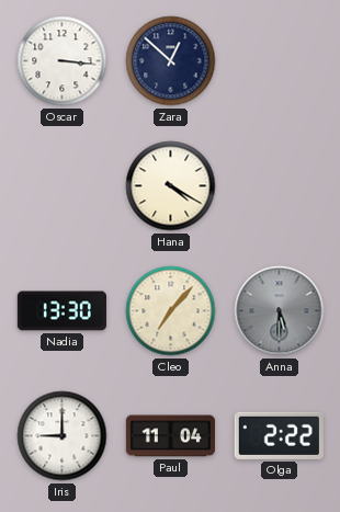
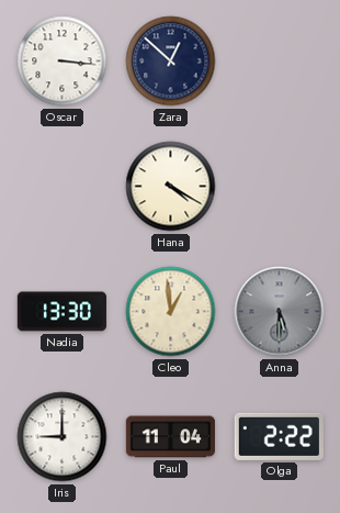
Cleo: 7:07 -> 12:59 (171, 312)
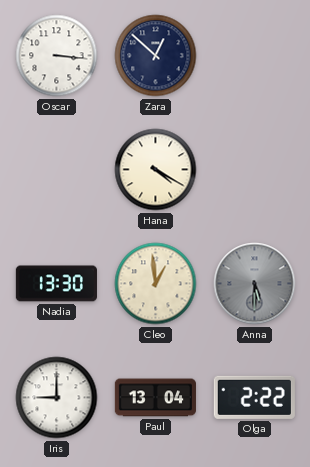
Paul: 11:04 -> 13:04 (155, 398)
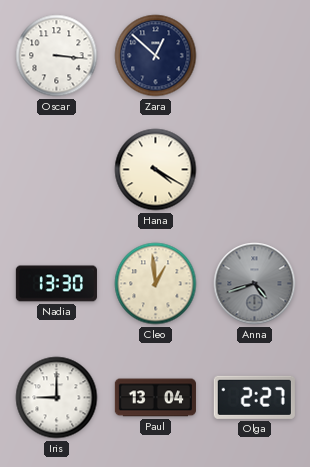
Anna: 5:30 -> 4:42 (255, 284)
Olga: 2:22 -> 2:27 (254, 397)
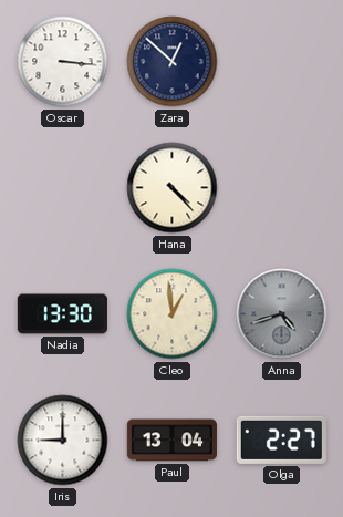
Hana: 4:20 -> 4:23 (173, 188)
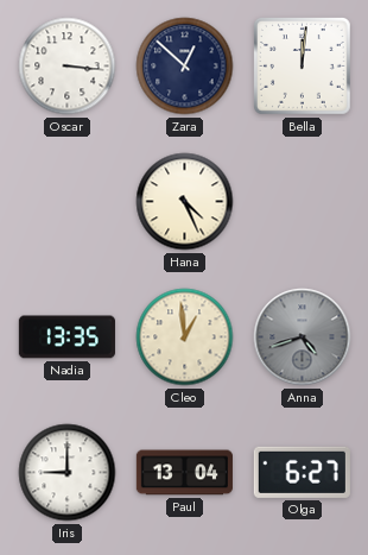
Bella: none -> 12:01 (303, 67)
Hana: 4:23 -> 4:26 (185, 202)
Nadia: 13:30 -> 13:35 (66, 338)
Olga: 2:27 -> 6:27 (302, 472)
